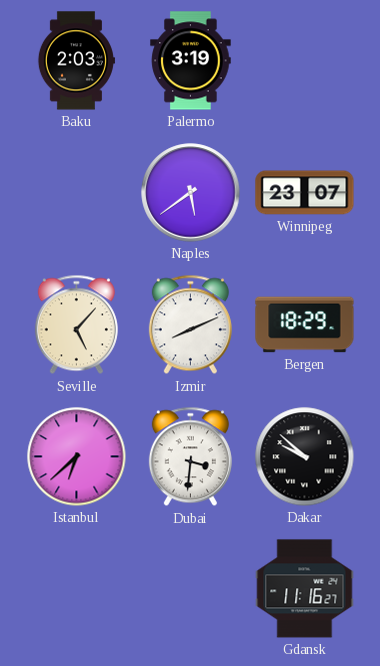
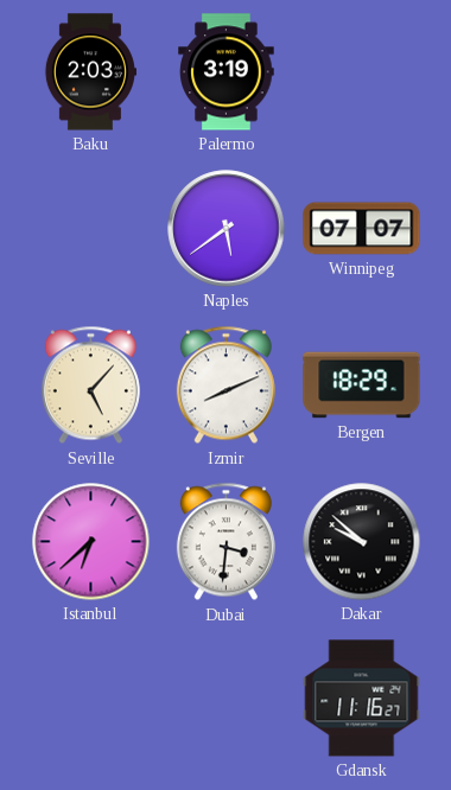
Winnipeg: 23:07 -> 07:07 (362, 229)
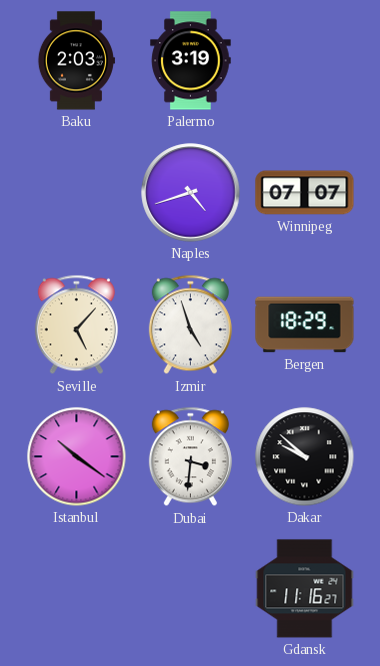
Naples: 5:39 -> 4:42 (191, 193)
Izmir: 8:11 -> 4:57 (190, 325)
Istanbul: 6:38 -> 10:21 (77, 457)
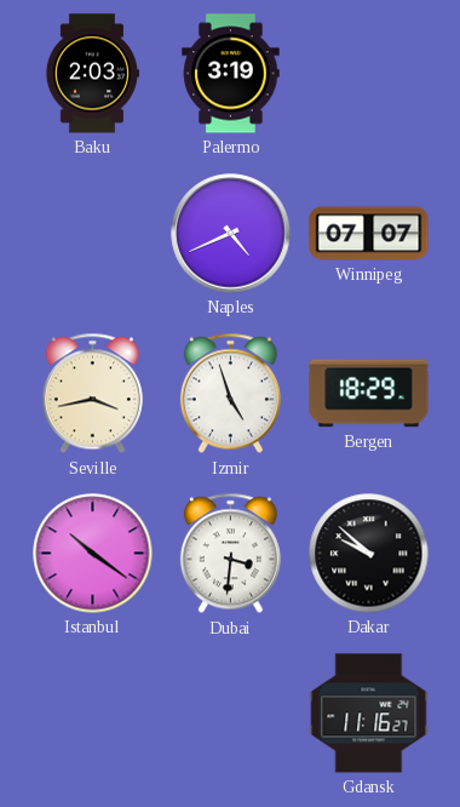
Naples: 4:42 -> 4:41 (231, 234)
Seville: 5:07 -> 3:43 (92, 394)
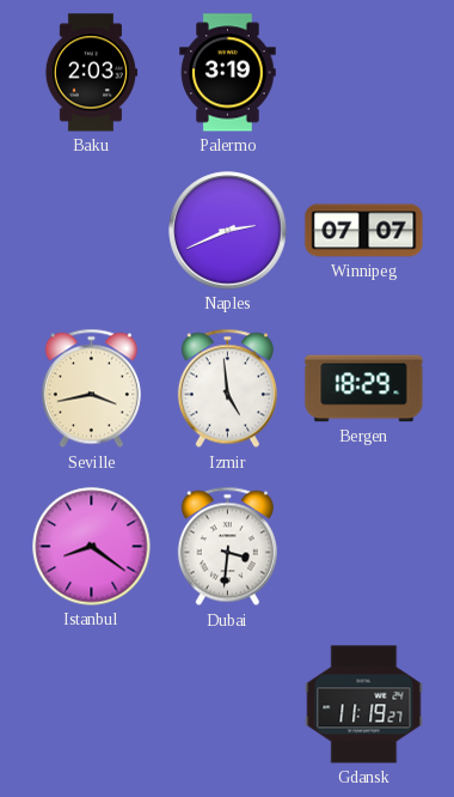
Naples: 4:41 -> 2:41 (228, 231)
Izmir: 4:57 -> 4:59 (227, 389)
Istanbul: 10:21 -> 8:21 (92, 547)
Dakar: 9:52 -> none (369, 554)
Gdansk: 11:16 -> 11:19 (364, 705)
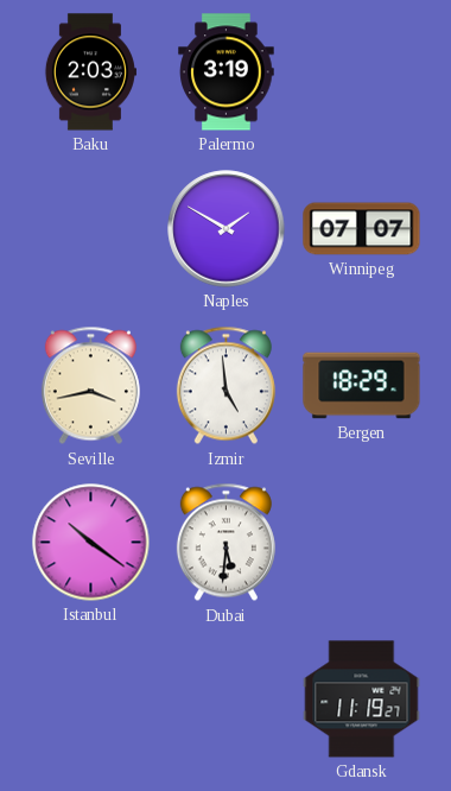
Naples: 2:41 -> 1:50 (227, 229)
Istanbul: 8:21 -> 10:21 (91, 543)
Dubai: 3:31 -> 5:31 (225, 543)
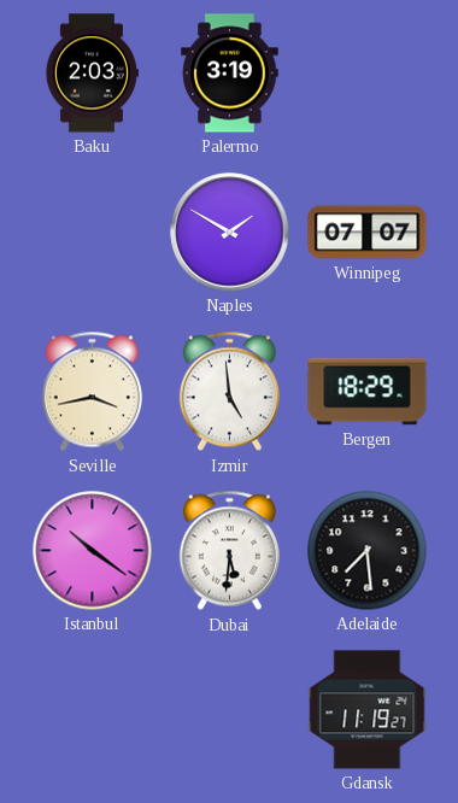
Adelaide: none -> 7:29 (368, 551)
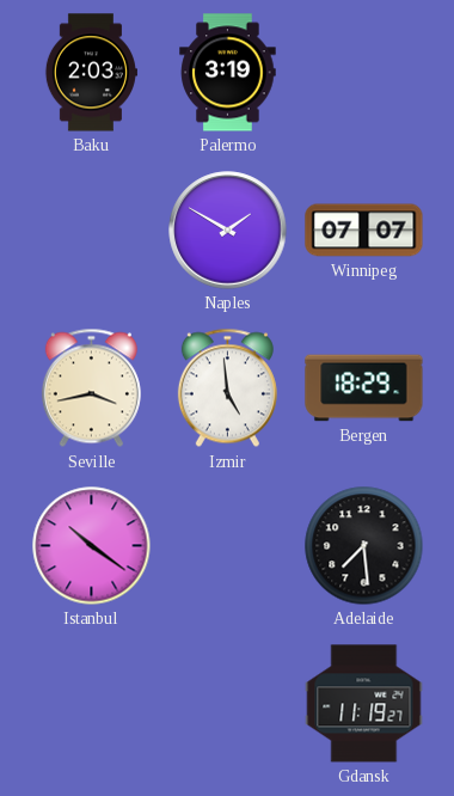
Dubai: 5:31 -> none (229, 551)
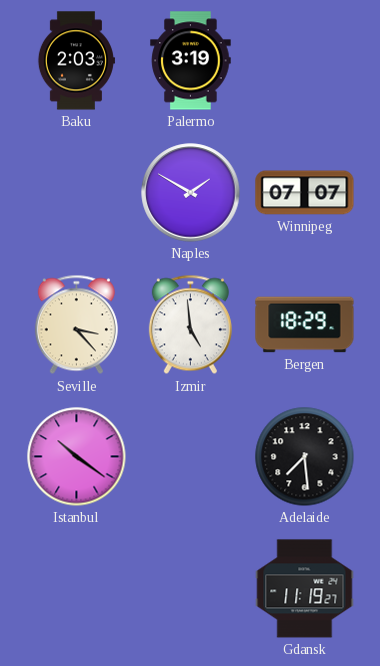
Seville: 3:43 -> 3:23 (76, 325)
